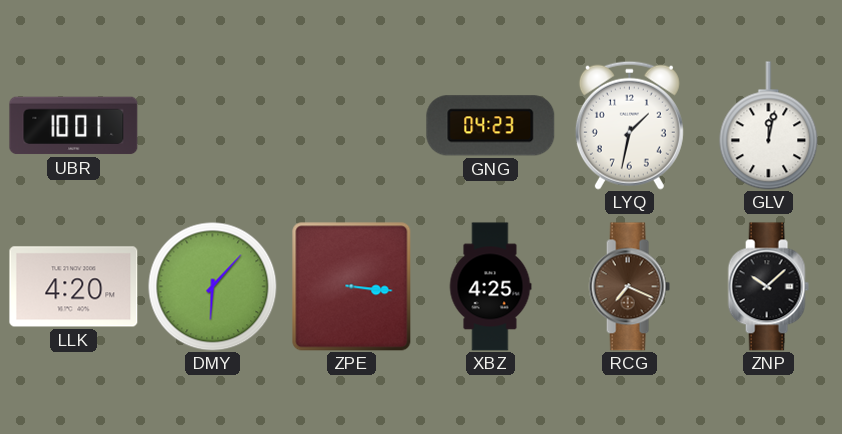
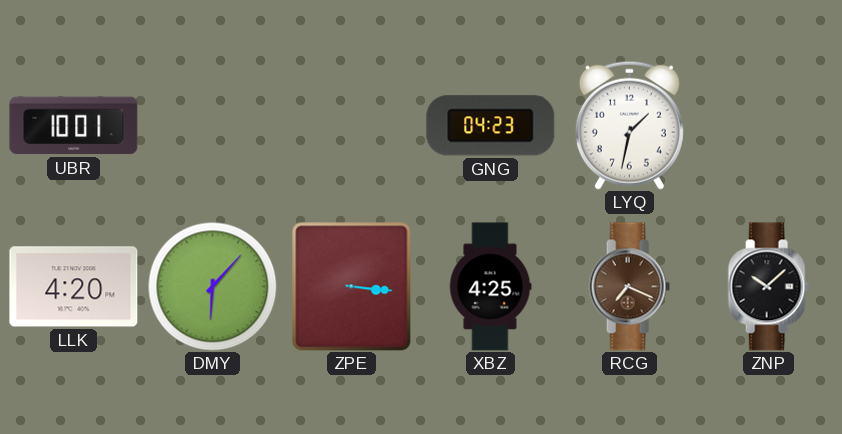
GLV: 12:02 -> none (769, 126)
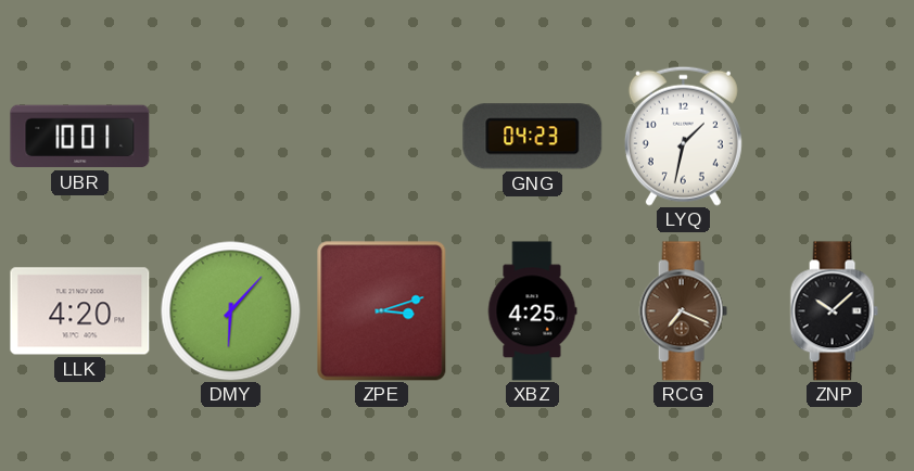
ZPE: 3:16 -> 3:12 (382, 311)
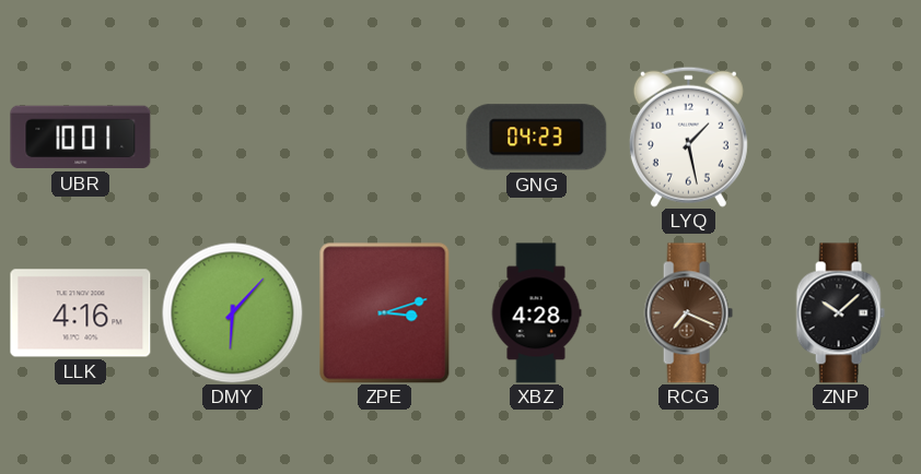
LYQ: 1:32 -> 1:28 (688, 137)
LLK: 4:20 -> 4:16 (81, 313)
XBZ: 4:25 -> 4:28 (536, 313)
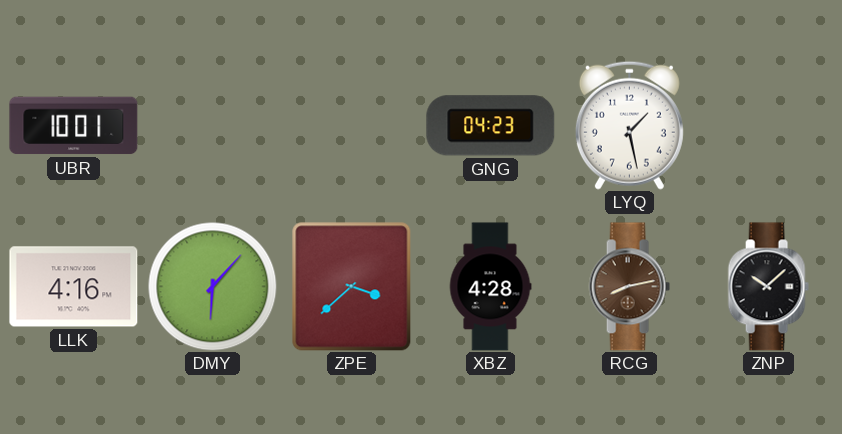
ZPE: 3:12 -> 3:38 (352, 287)
RCG: 7:19 -> 8:13 (629, 287)
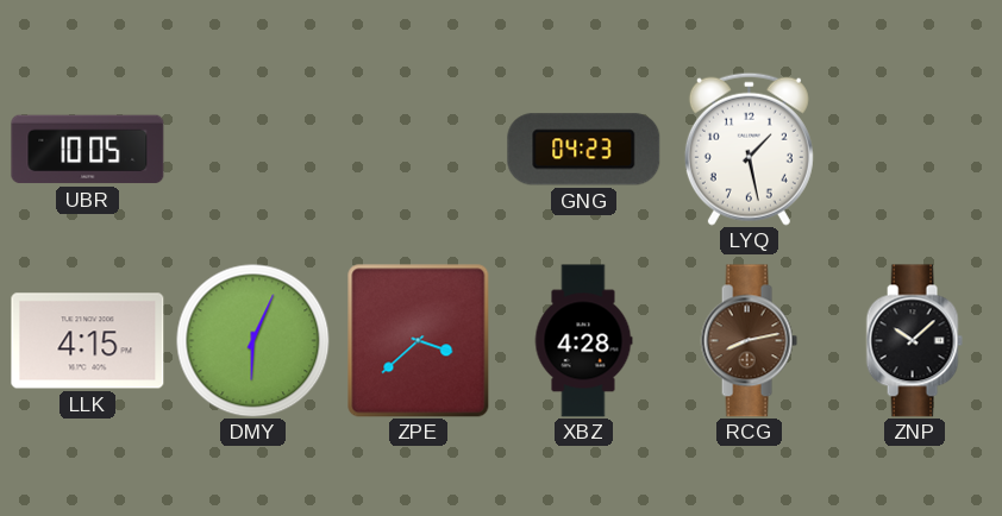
UBR: 10:01 -> 10:05 (88, 150)
LLK: 4:16 -> 4:15 (88, 341)
DMY: 6:07 -> 6:04 (252, 340)
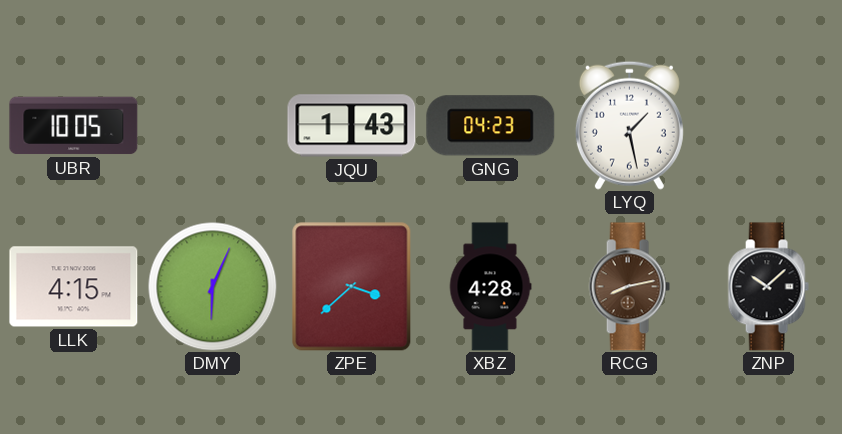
JQU: none -> 1:43 (352, 126)
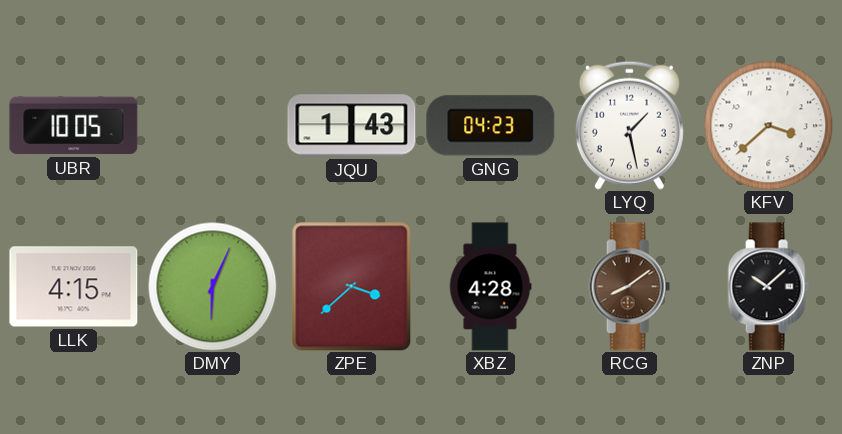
KFV: none -> 3:38 (768, 125)
RCG: 8:13 -> 8:09 (629, 287)
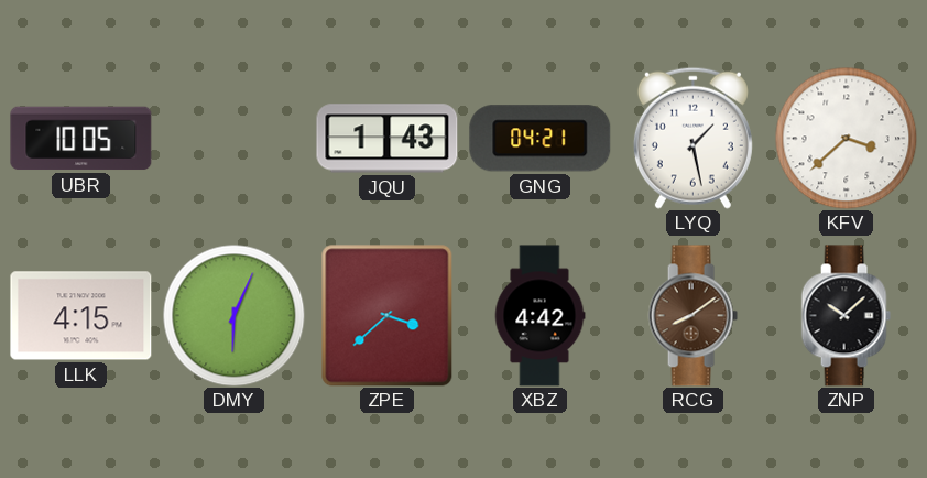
GNG: 04:23 -> 04:21 (541, 139)
XBZ: 4:28 -> 4:42 (539, 316)
